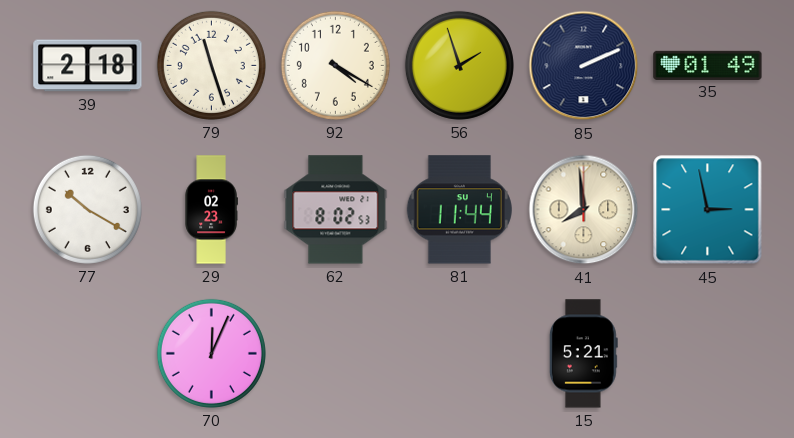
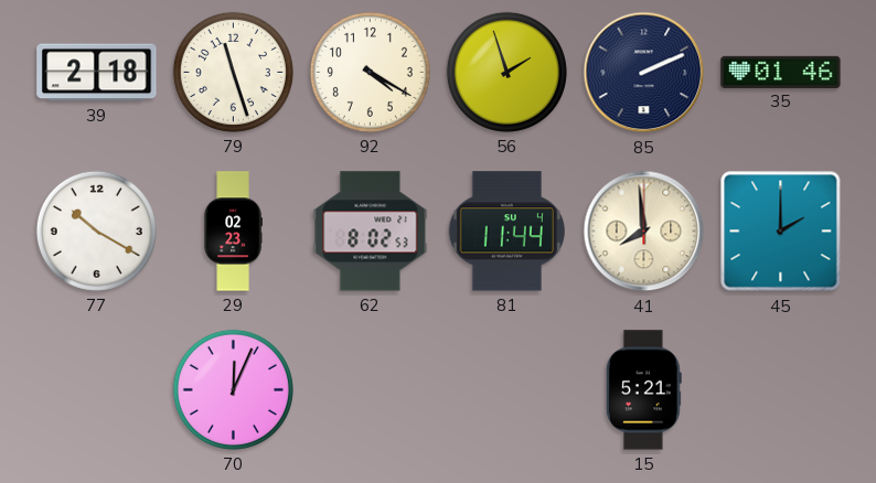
35: 01:49 -> 01:46 (781, 72)
45: 2:58 -> 2:00 (781, 232)
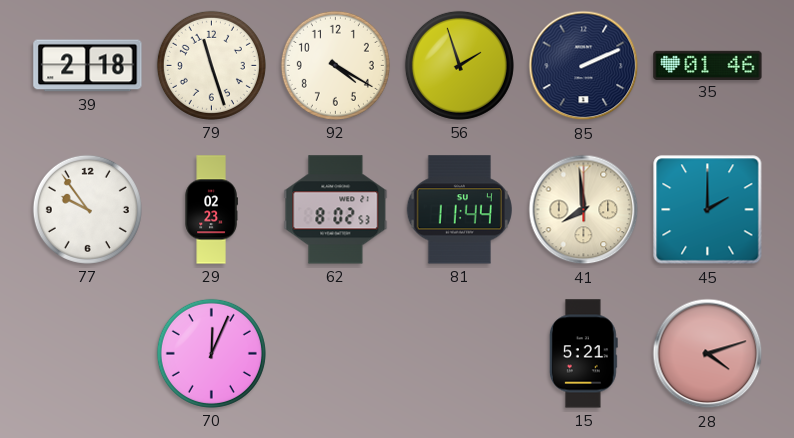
77: 10:20 -> 9:54 (87, 209)
28: none -> 4:12 (708, 354)
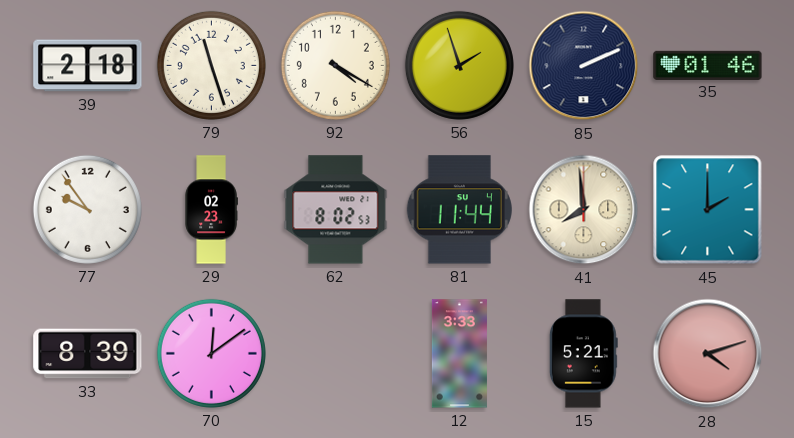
33: none -> 8:39 (88, 354)
70: 12:04 -> 12:09 (211, 353)
12: none -> 3:33 (459, 354)
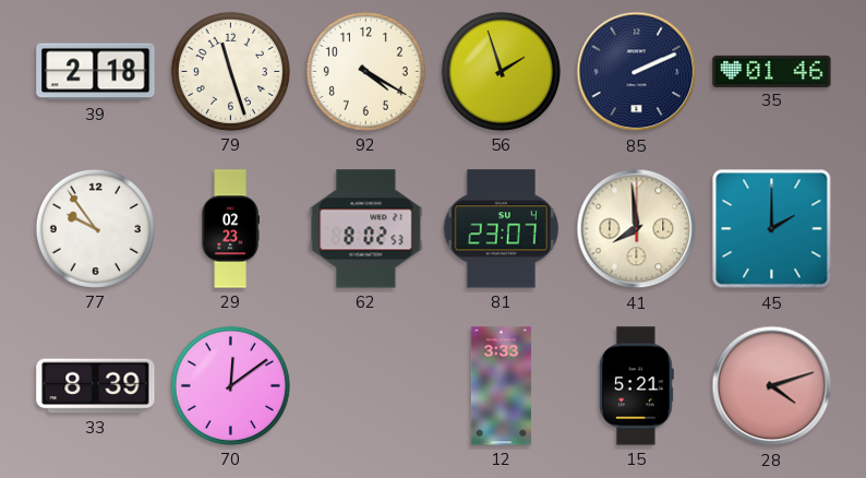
81: 11:44 -> 23:07 (501, 229)
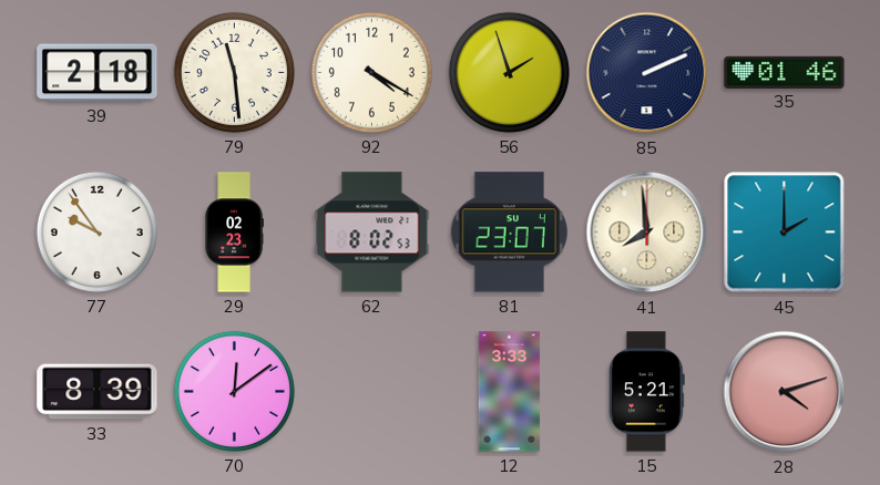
79: 11:27 -> 11:29 (234, 72)
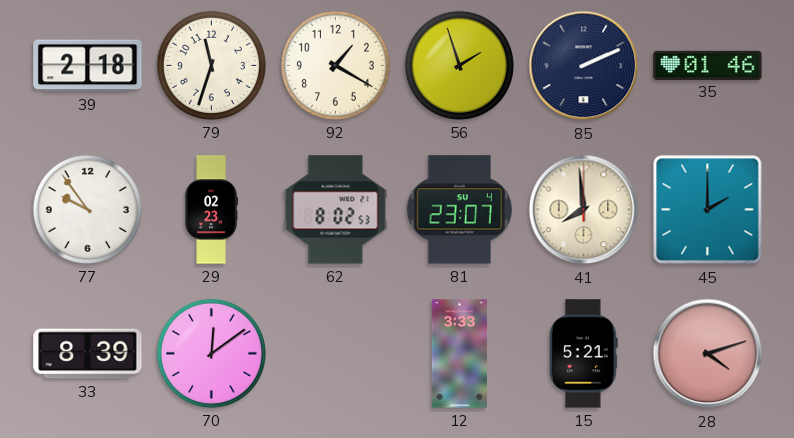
79: 11:29 -> 11:33 (211, 65)
92: 4:20 -> 1:20 (335, 65)
